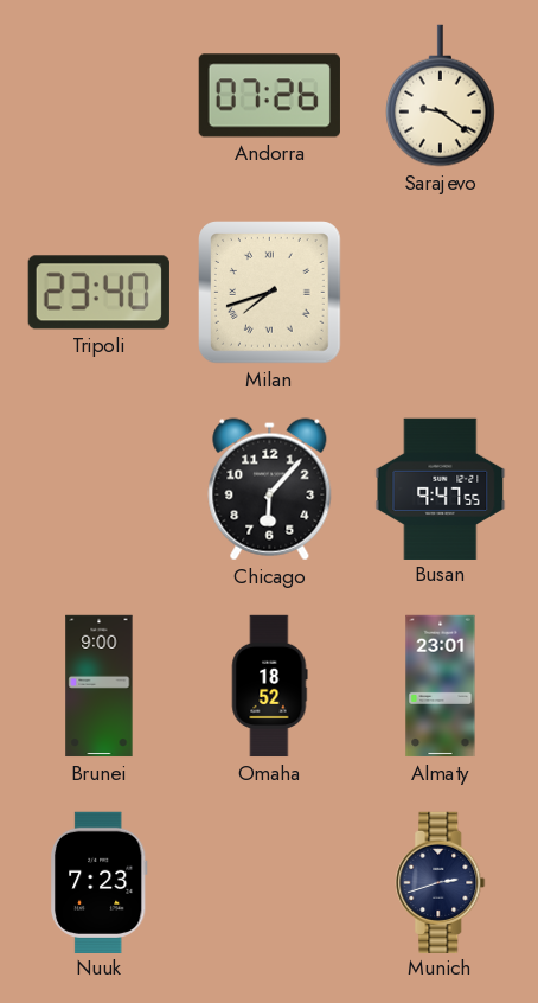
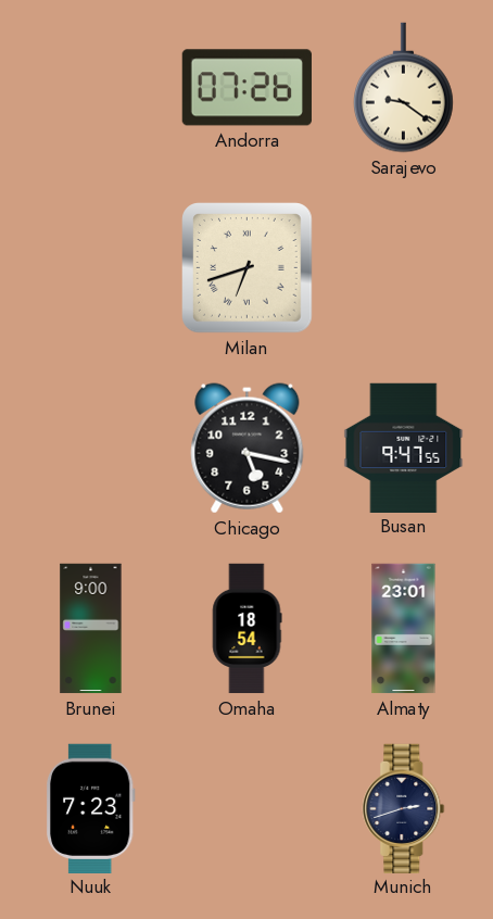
Tripoli: 23:40 -> none (98, 293)
Milan: 7:42 -> 6:42 (248, 268)
Chicago: 6:07 -> 5:17 (248, 449)
Omaha: 18:52 -> 18:54 (246, 629)
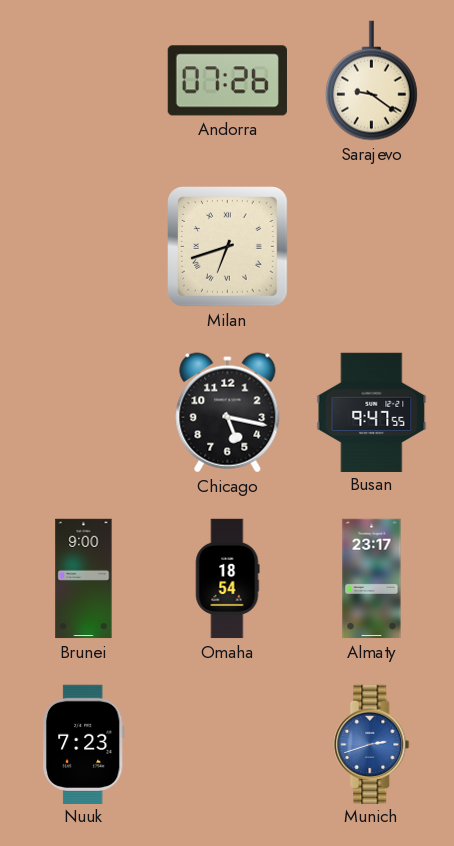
Almaty: 23:01 -> 23:17 (372, 579)
Munich dial: navy -> blue (372, 744)
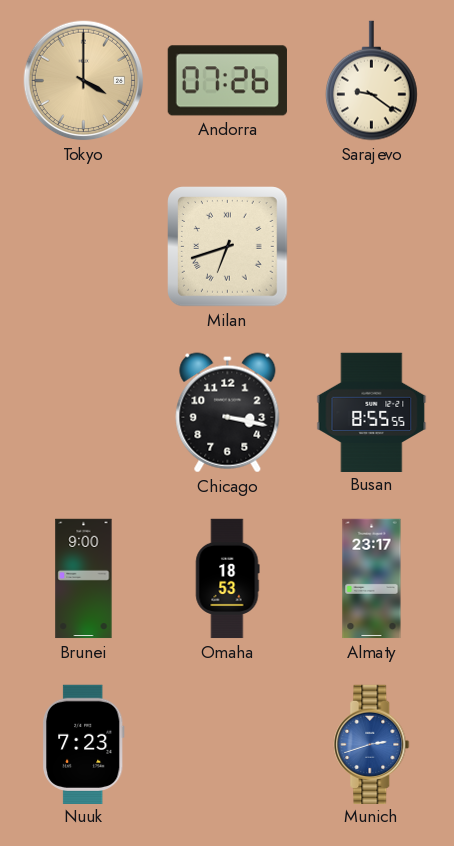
Tokyo: none -> 4:00 (84, 81)
Chicago: 5:17 -> 3:17 (228, 413)
Busan: 9:47 -> 8:55 (372, 412)
Omaha: 18:54 -> 18:53 (227, 579)
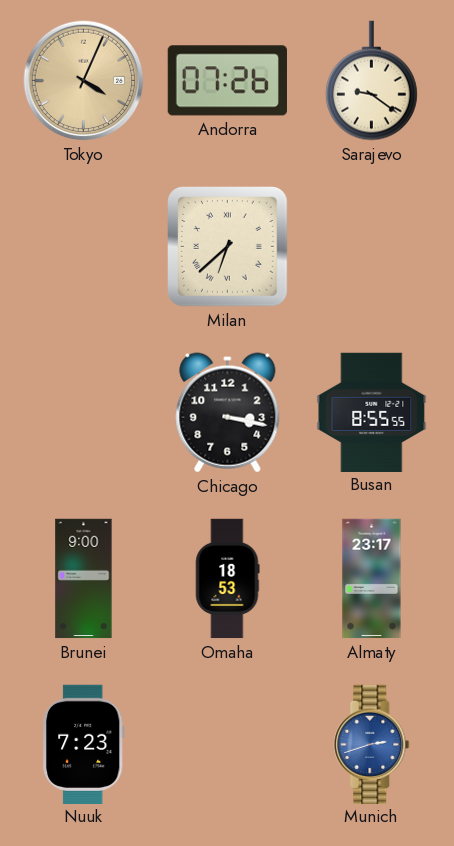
Tokyo: 4:00 -> 4:04 (84, 81)
Milan: 6:42 -> 6:38 (228, 247)
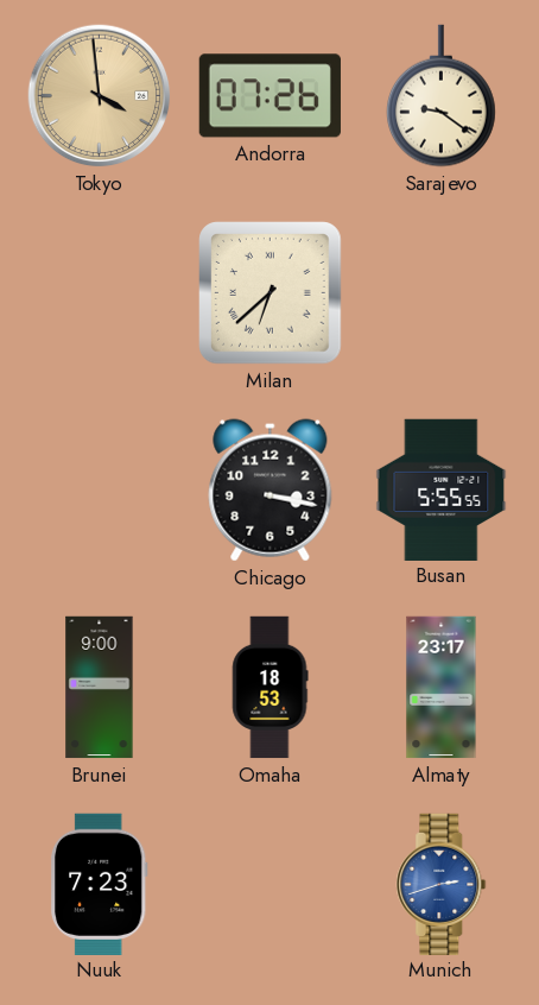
Tokyo: 4:04 -> 3:59 (100, 96)
Busan: 8:55 -> 5:55 (442, 489)
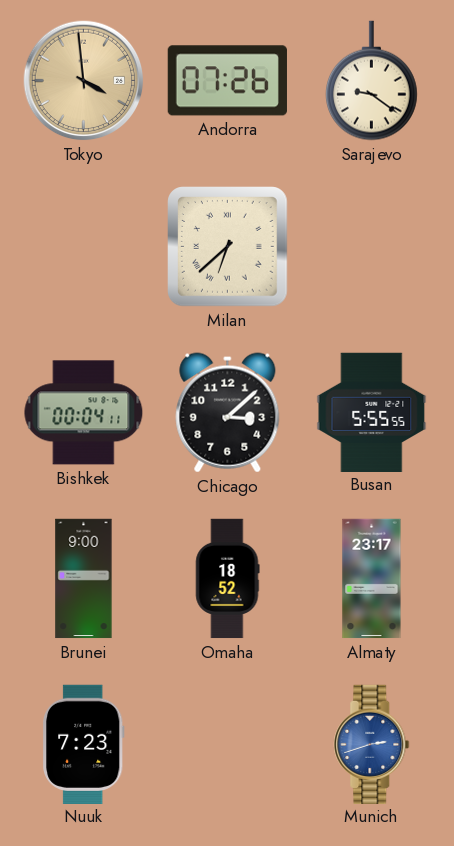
Bishkek: none -> 00:04 (84, 413)
Chicago: 3:17 -> 3:08 (228, 413)
Omaha: 18:53 -> 18:52 (227, 579)
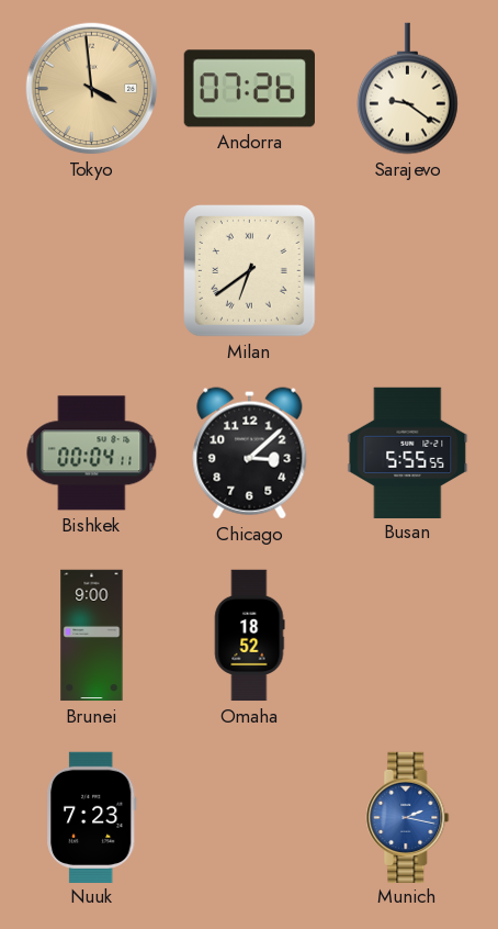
Milan: 6:38 -> 6:39 (250, 271)
Almaty: 23:17 -> none (372, 579)
Munich: 2:42 -> 2:17 (408, 817)
